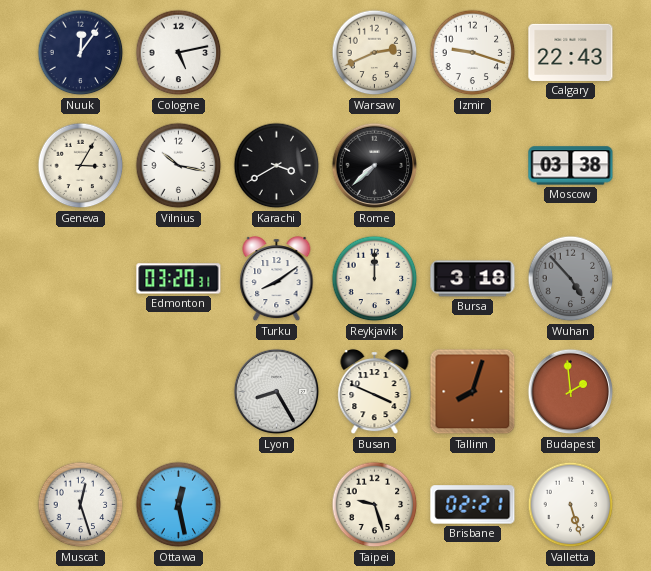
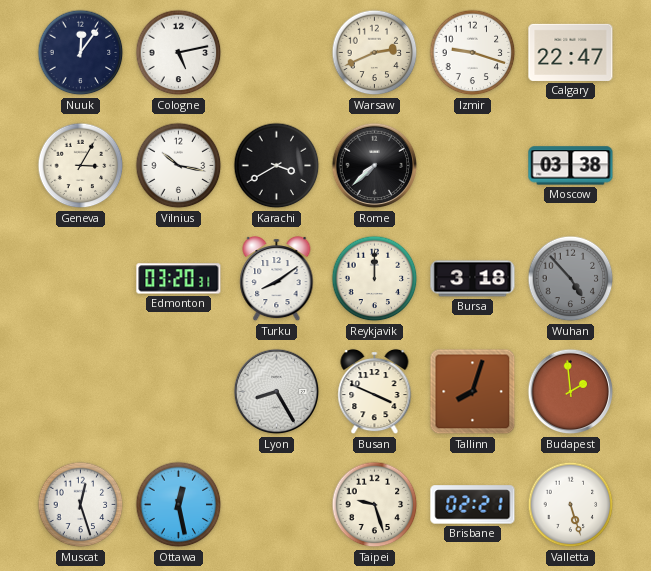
Calgary: 22:43 -> 22:47 (571, 52)
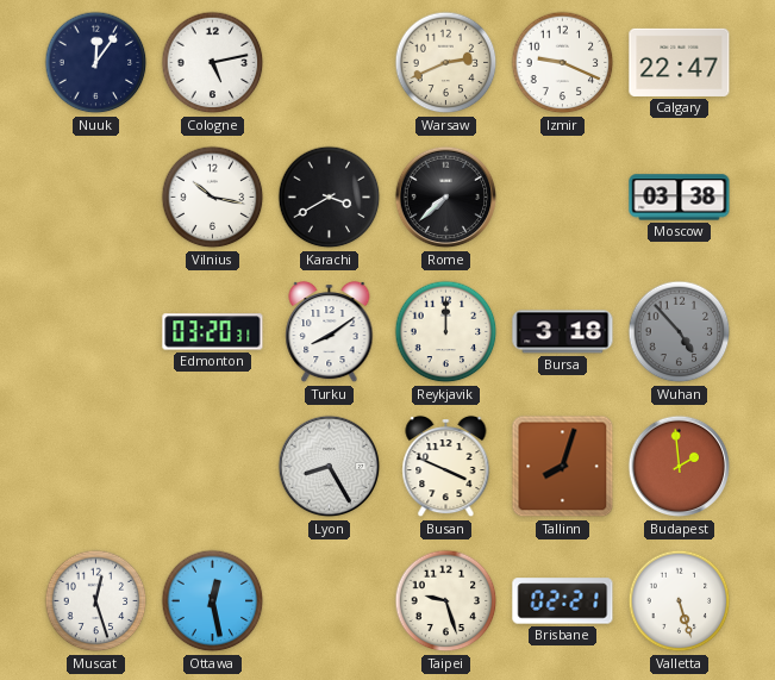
Izmir: 9:18 -> 9:19 (563, 63)
Geneva: 3:05 -> none (81, 166)
